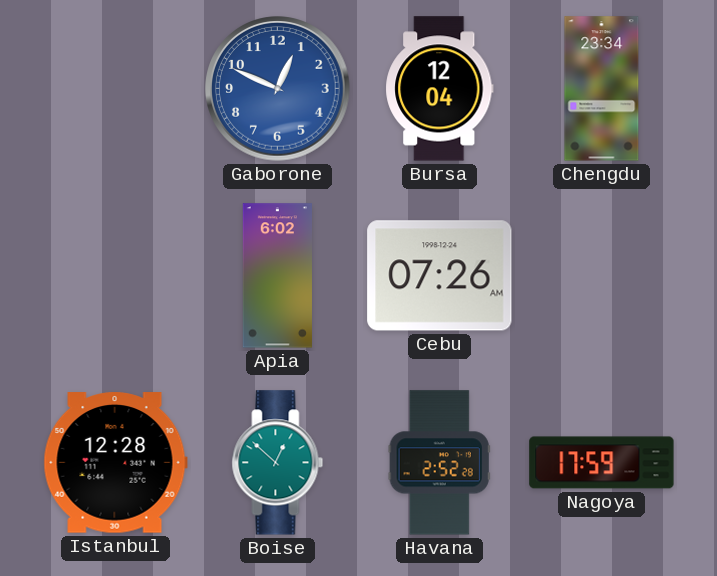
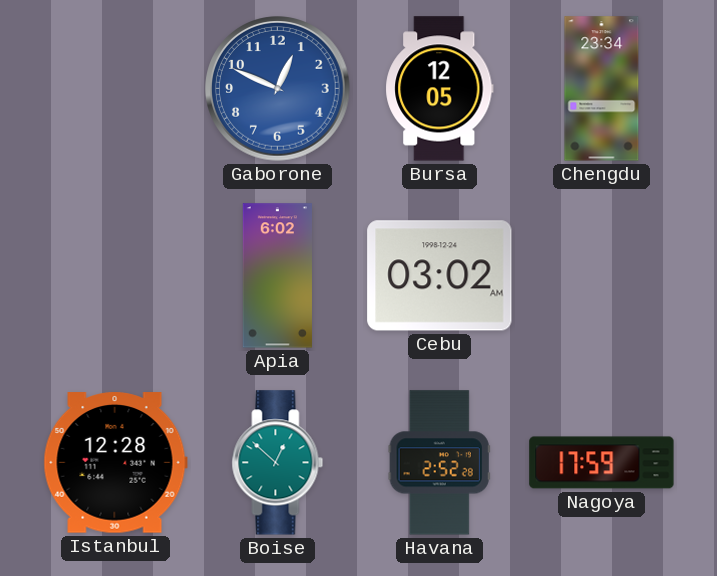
Bursa: 12:04 -> 12:05 (440, 89)
Cebu: 07:26 -> 03:02 (440, 276)
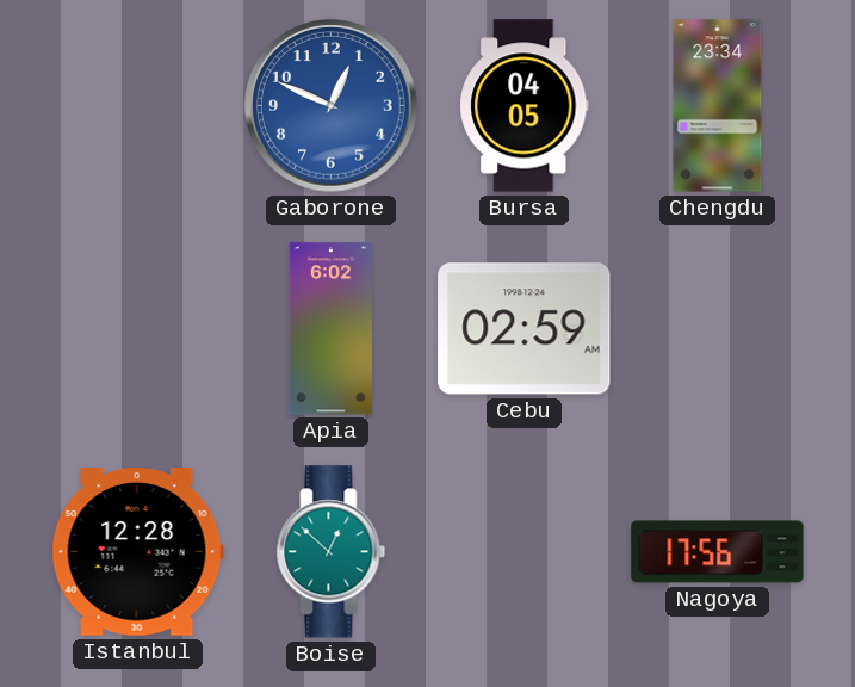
Bursa: 12:05 -> 04:05 (525, 106)
Cebu: 03:02 -> 02:59 (525, 329)
Havana: 2:52 -> none (439, 463)
Nagoya: 17:59 -> 17:56 (718, 552)
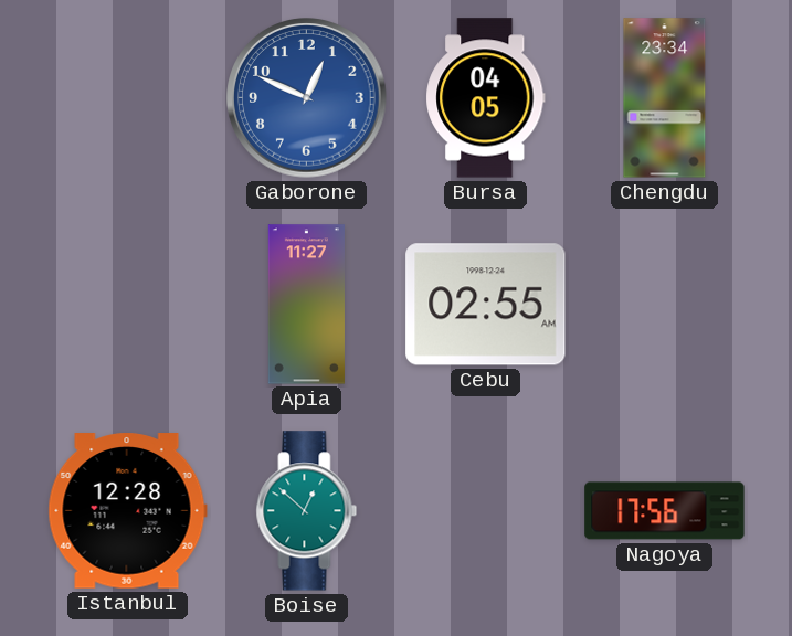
Apia: 6:02 -> 11:27 (306, 305)
Cebu: 02:59 -> 02:55 (486, 305)
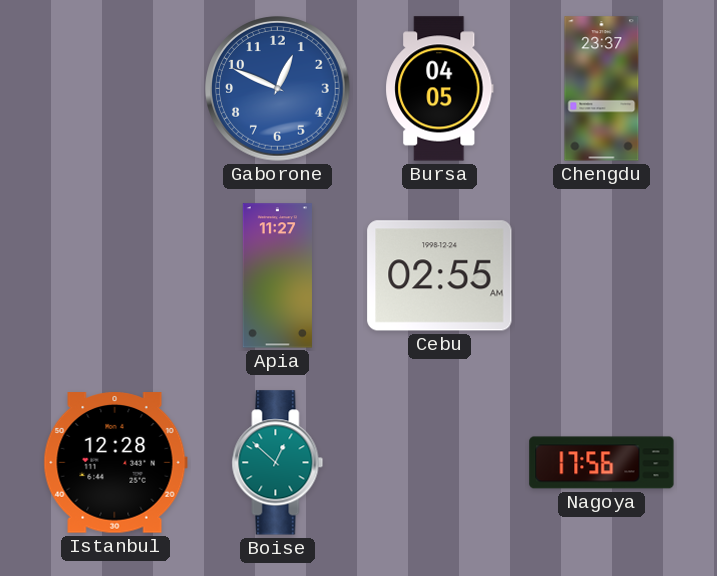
Chengdu: 23:34 -> 23:37 (602, 89)
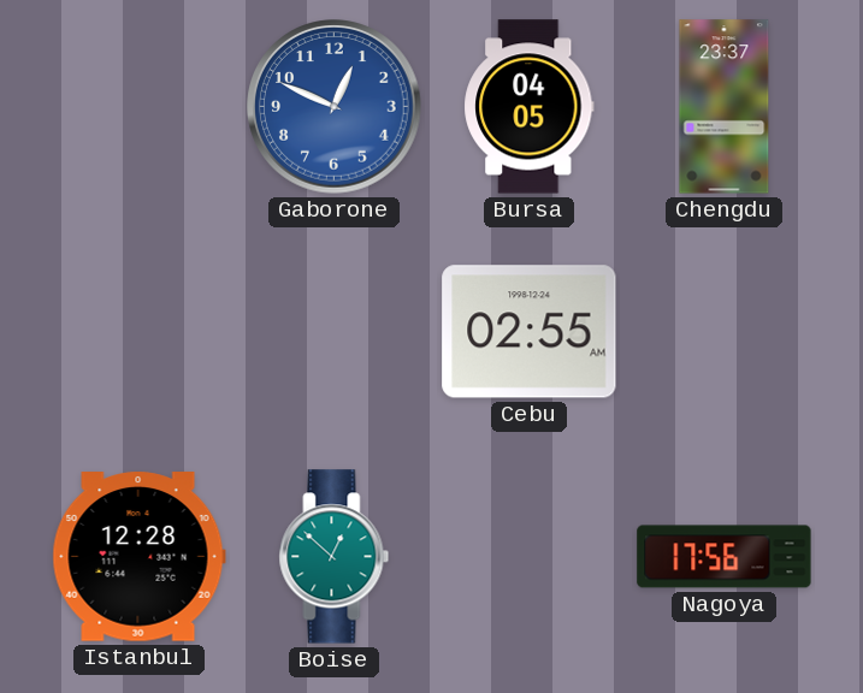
Apia: 11:27 -> none (277, 276)
